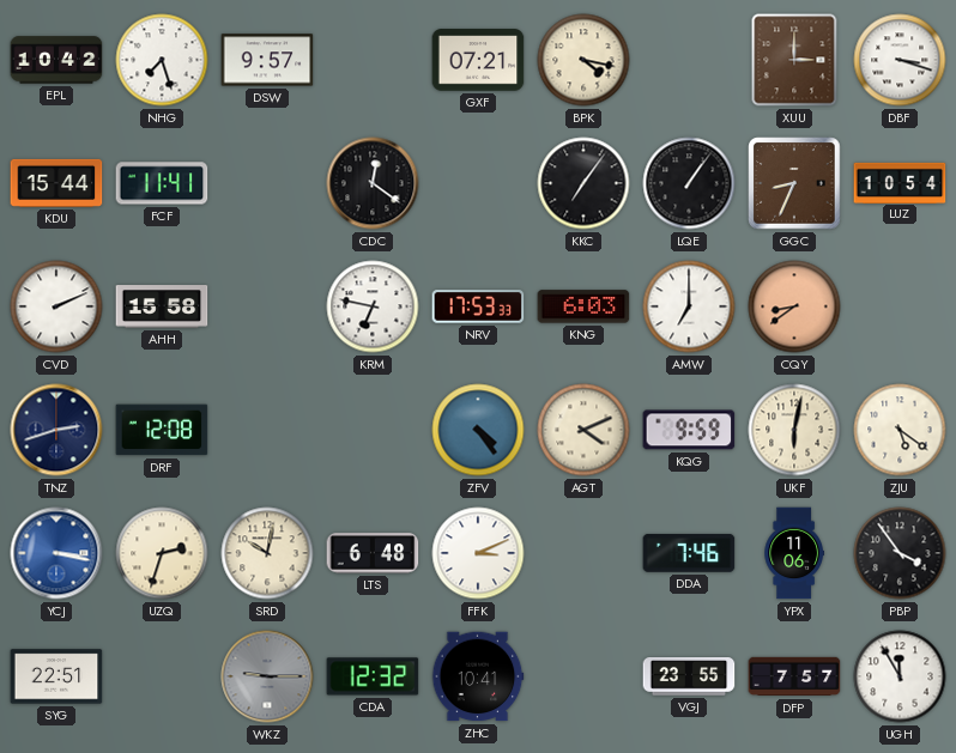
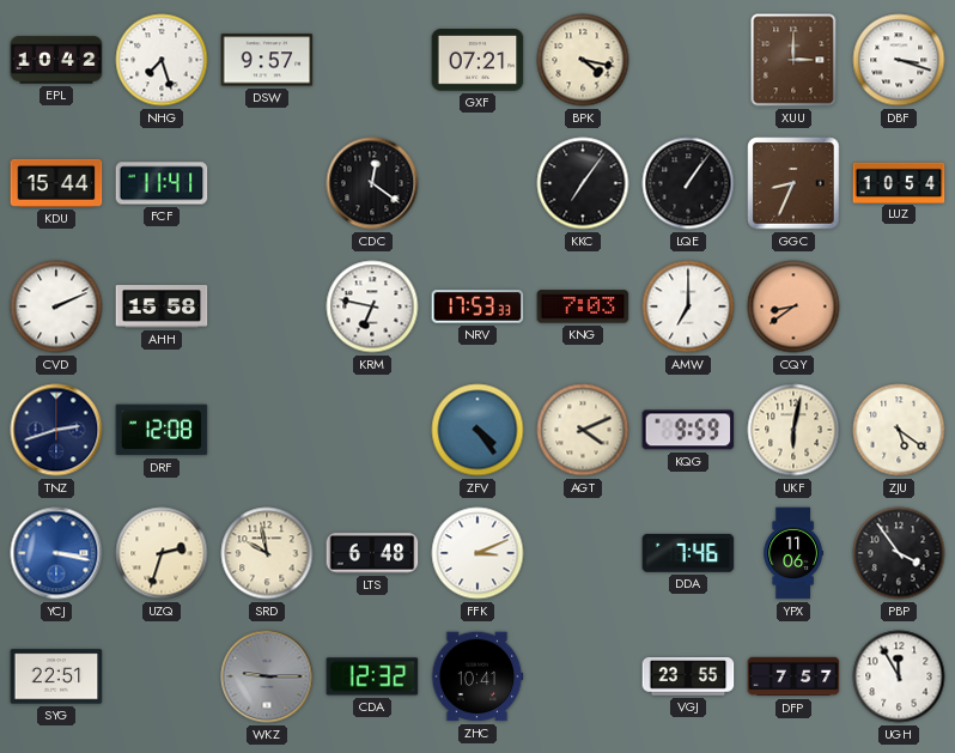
KNG: 6:03 -> 7:03 (583, 306)
SRD: 10:02 -> 9:58 (267, 553)
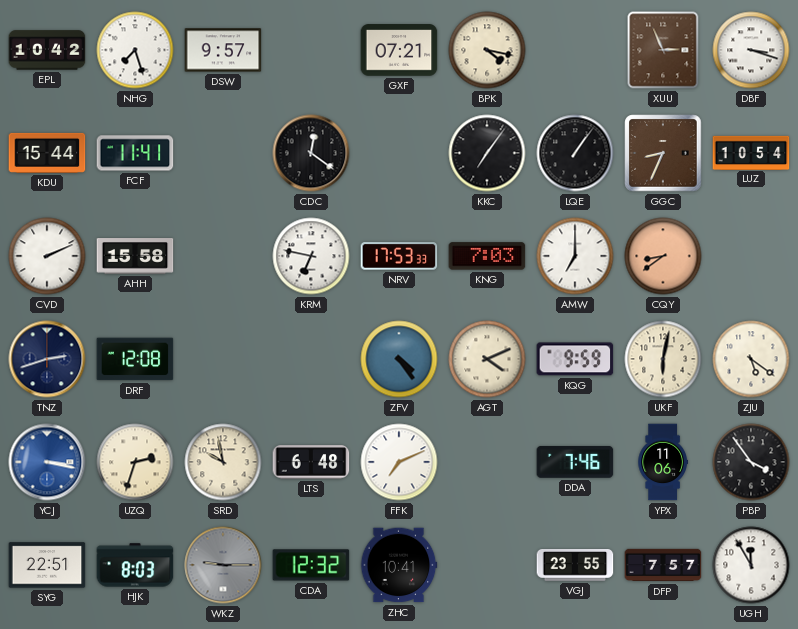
XUU: 3:00 -> 2:56 (663, 50)
FFK: 3:11 -> 7:11 (399, 462)
HJK: none -> 8:03 (135, 565)
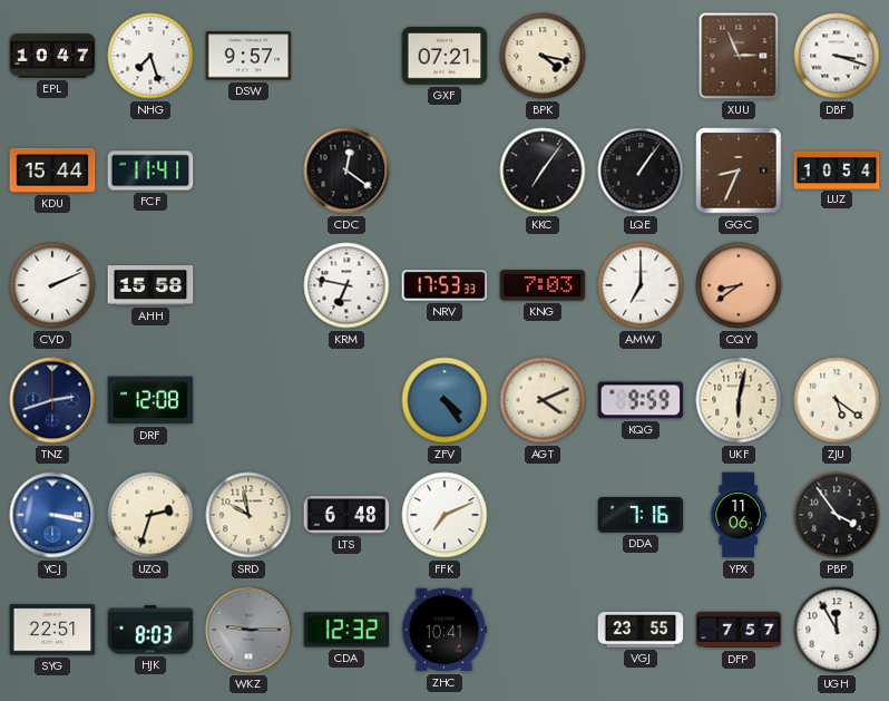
EPL: 10:42 -> 10:47 (52, 56)
DDA: 7:46 -> 7:16 (641, 515)
